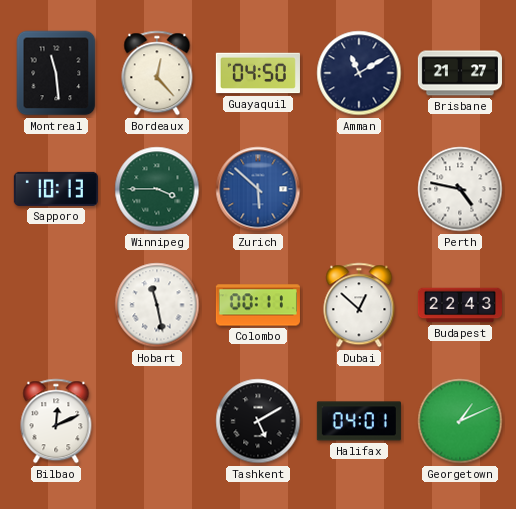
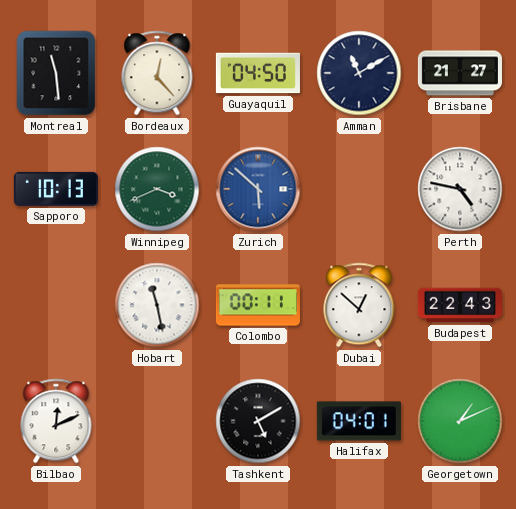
Winnipeg: 3:45 -> 3:41 (157, 189)
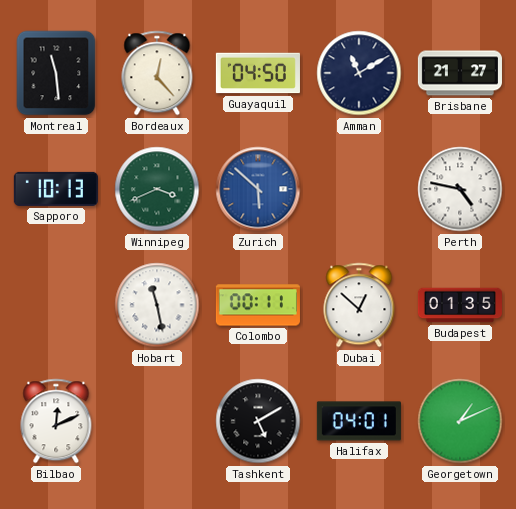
Budapest: 22:43 -> 01:35 (460, 305)
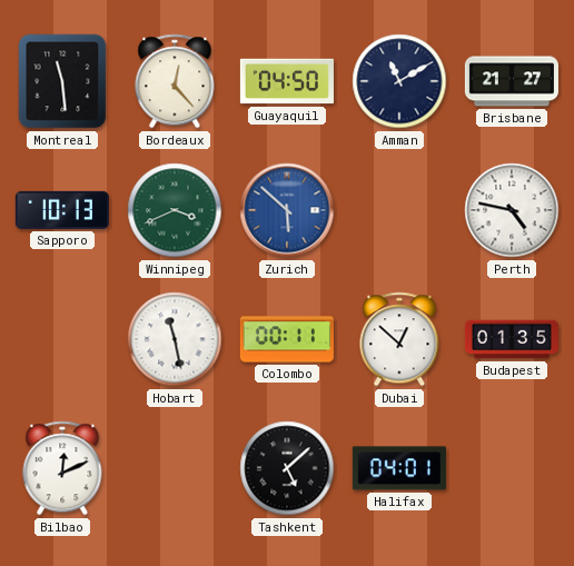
Tashkent: 5:10 -> 5:08 (287, 468)
Georgetown: 1:11 -> none (460, 421)
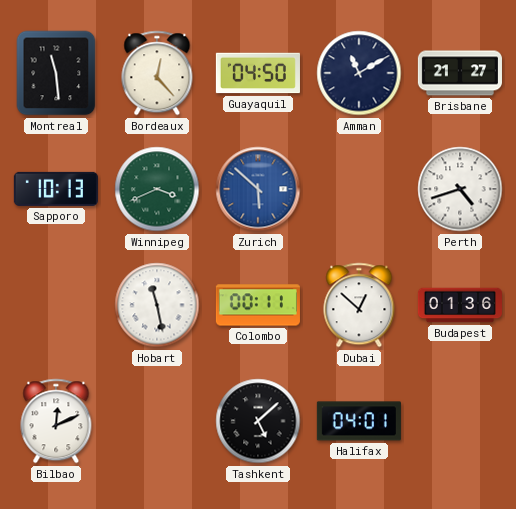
Perth: 4:47 -> 4:42 (460, 189)
Budapest: 01:35 -> 01:36 (460, 305)
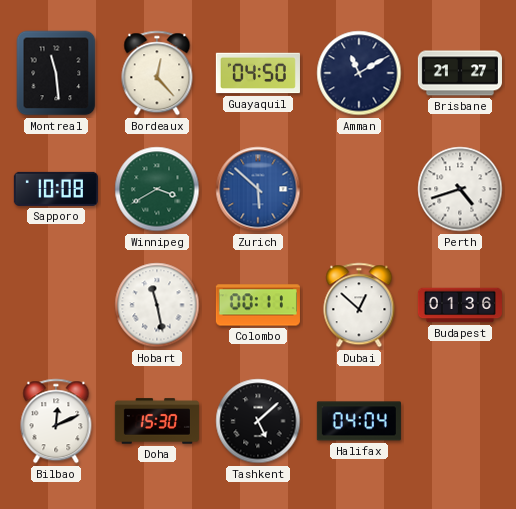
Sapporo: 10:13 -> 10:08 (56, 189)
Winnipeg: 3:41 -> 3:40 (157, 189)
Doha: none -> 15:30 (157, 421)
Halifax: 04:01 -> 04:04 (359, 421)
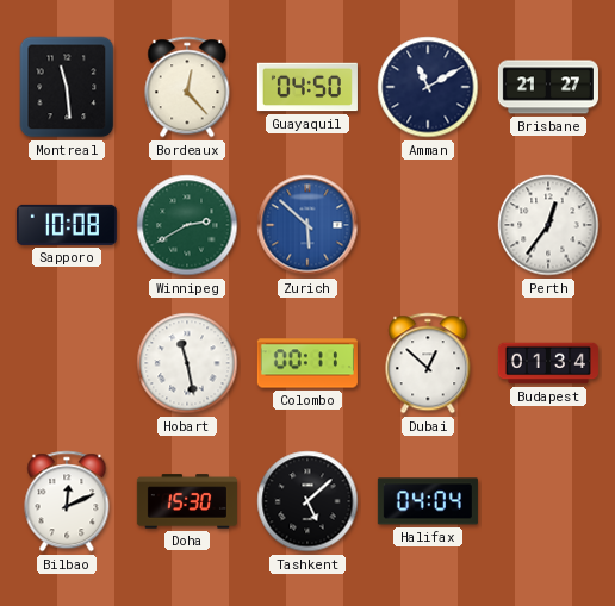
Winnipeg: 3:40 -> 2:40 (187, 225)
Perth: 4:42 -> 12:36 (548, 225)
Budapest: 01:36 -> 01:34 (548, 363)
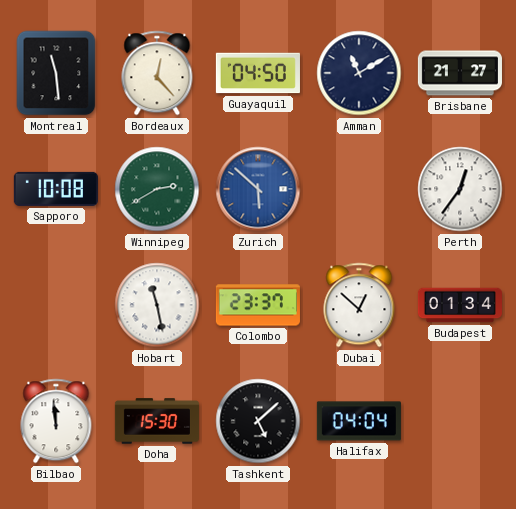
Colombo: 00:11 -> 23:37 (258, 305)
Bilbao: 12:11 -> 11:59 (56, 421)
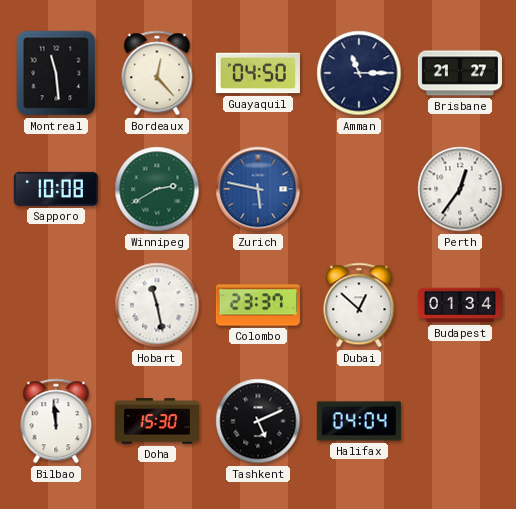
Amman: 11:10 -> 11:15 (359, 73)
Zurich: 5:52 -> 5:47 (258, 189)
Tashkent: 5:08 -> 5:11 (258, 421)
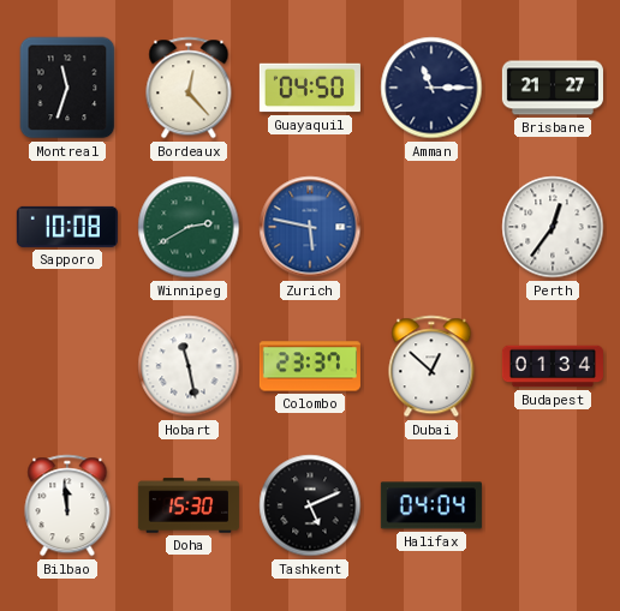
Montreal: 11:29 -> 11:33 (67, 88)
